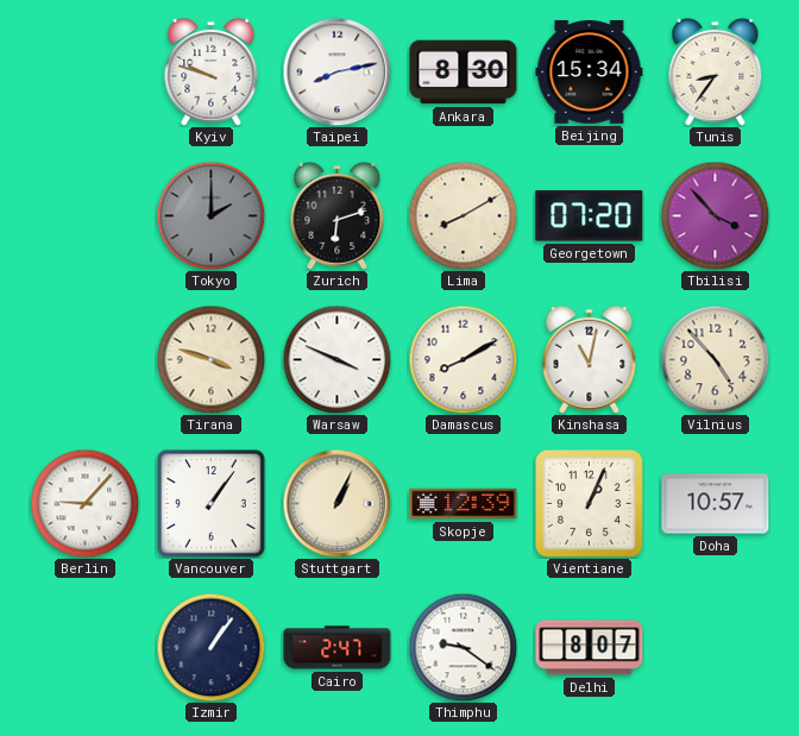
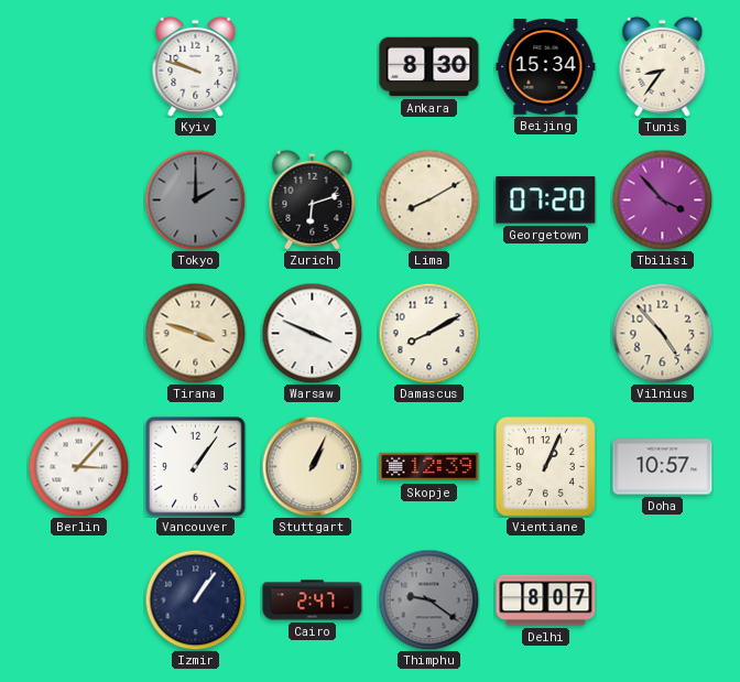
Taipei: 8:13 -> none (336, 71)
Kinshasa: 11:02 -> none (590, 359)
Berlin: 9:07 -> 3:07 (78, 466)
Thimphu dial: white -> grey (428, 599)
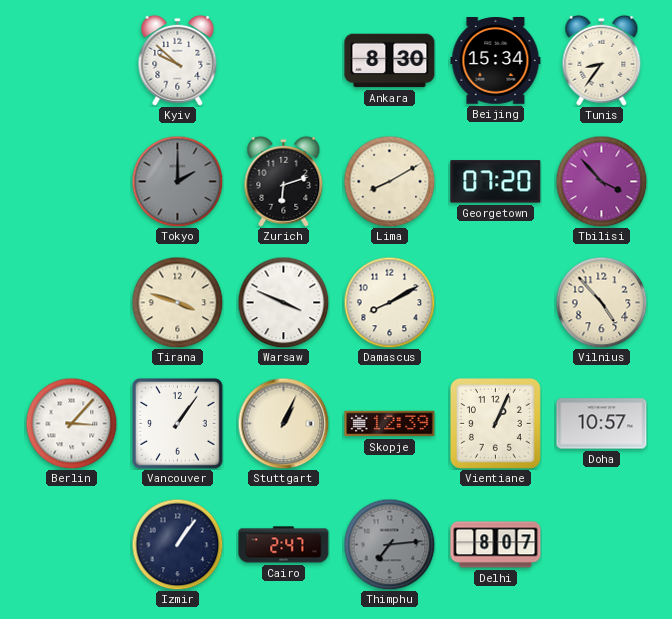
Kyiv: 9:48 -> 9:52 (178, 60)
Thimphu: 9:21 -> 7:14 (389, 544)
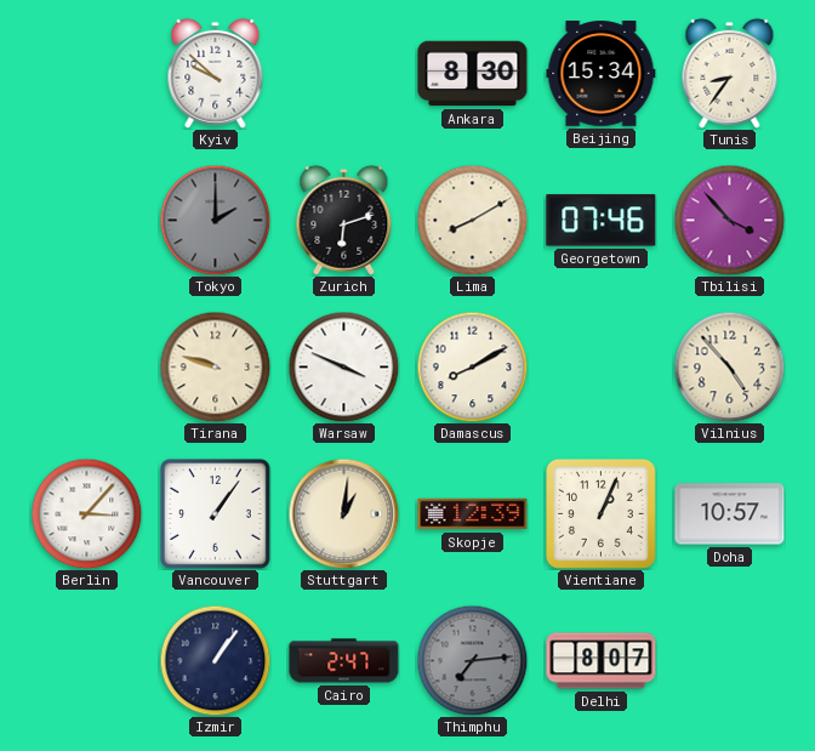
Georgetown: 07:20 -> 07:46 (602, 221)
Tirana: 3:48 -> 9:48 (215, 366)
Stuttgart: 1:04 -> 1:01 (343, 513)
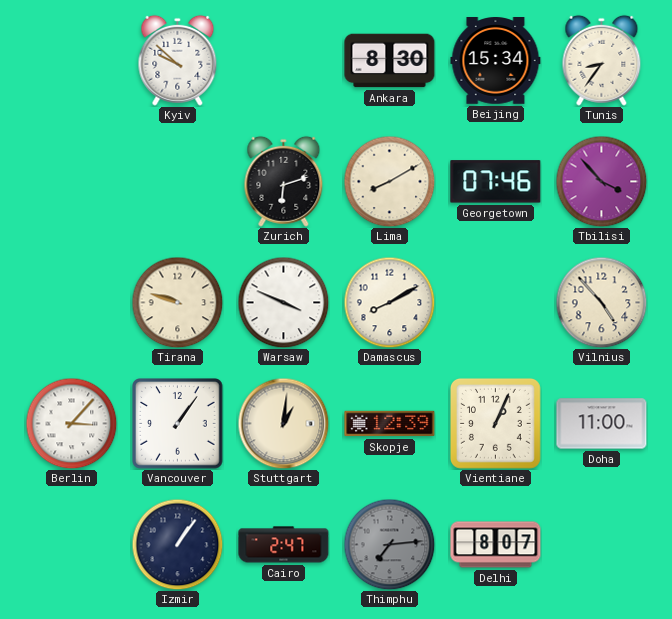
Tokyo: 2:00 -> none (215, 220)
Doha: 10:57 -> 11:00 (602, 424)
